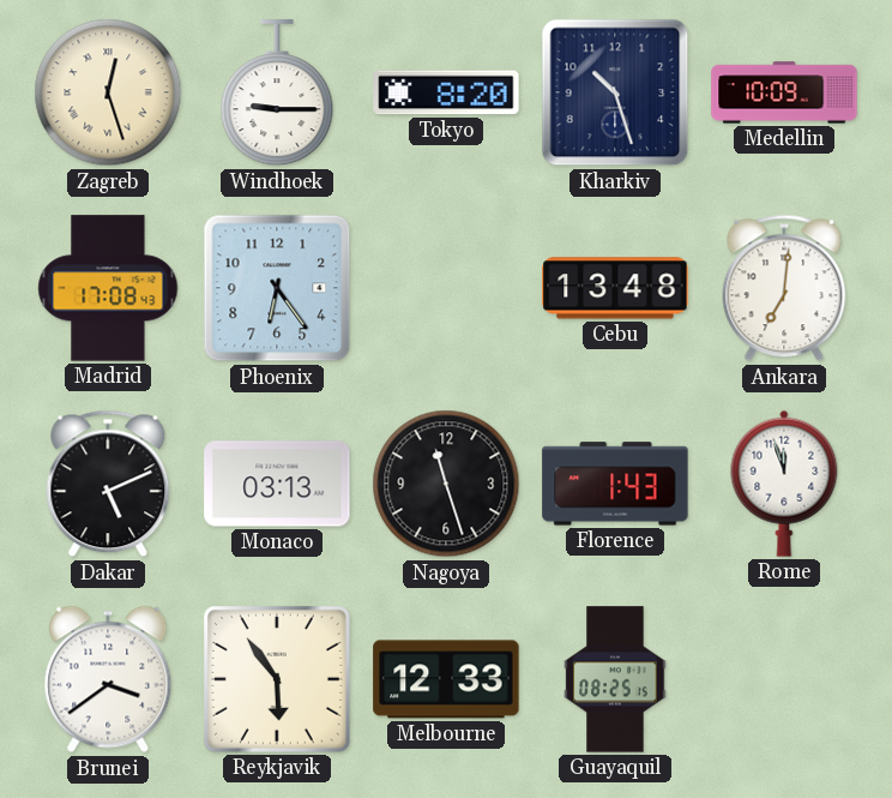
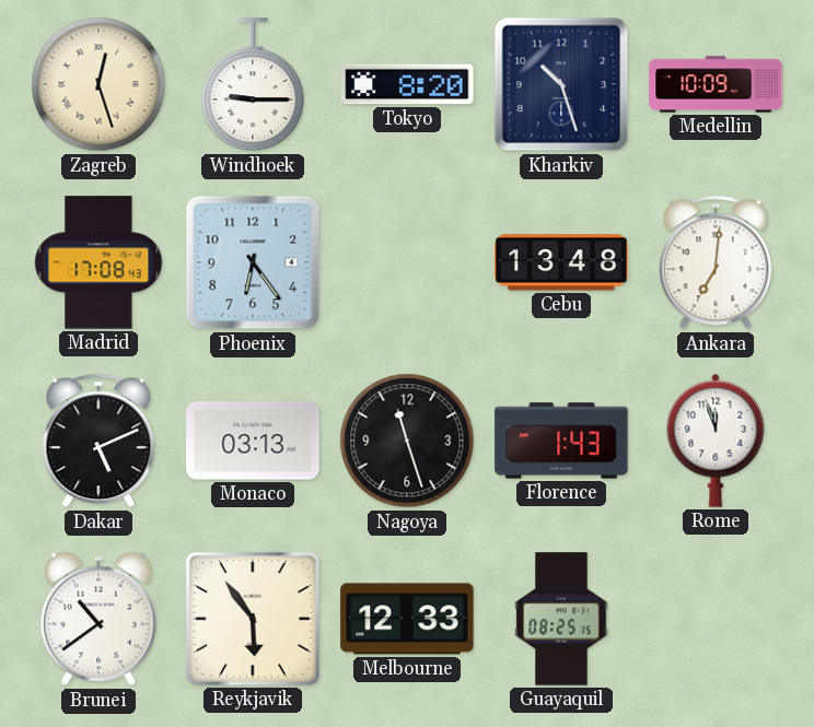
Brunei: 3:39 -> 10:39 (98, 619)
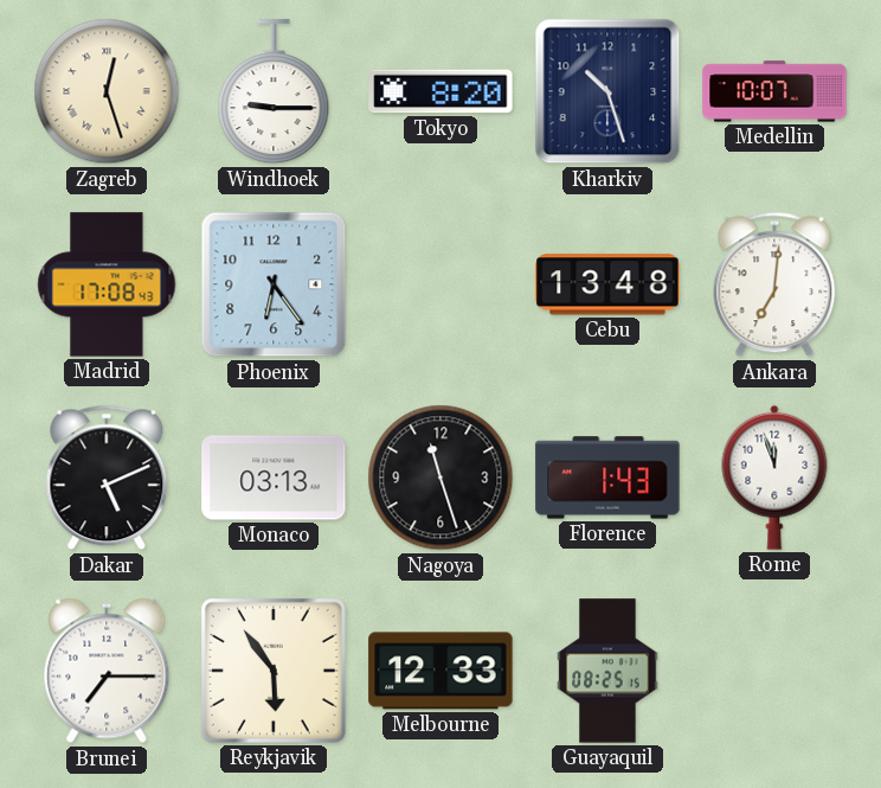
Medellin: 10:09 -> 10:07 (774, 91)
Brunei: 10:39 -> 7:15 (107, 671)
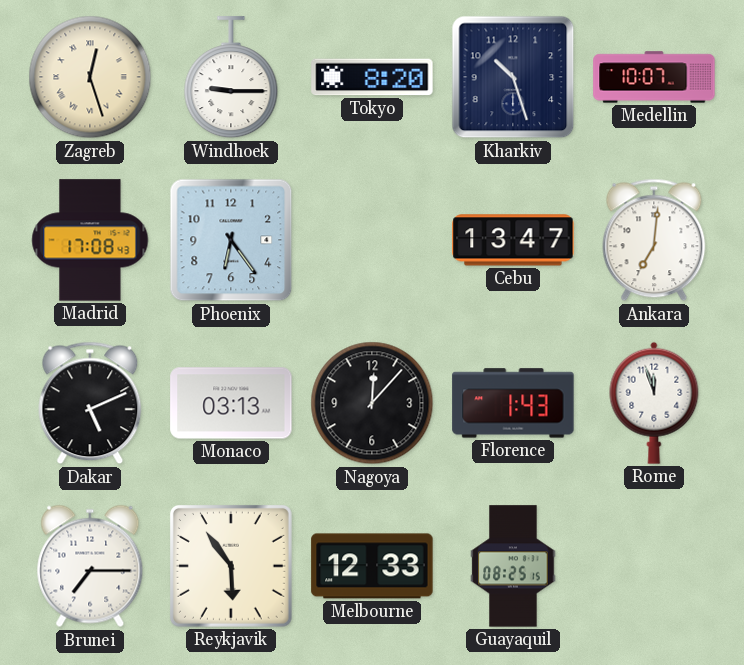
Cebu: 13:48 -> 13:47 (513, 240)
Nagoya: 11:27 -> 12:07 (372, 403)
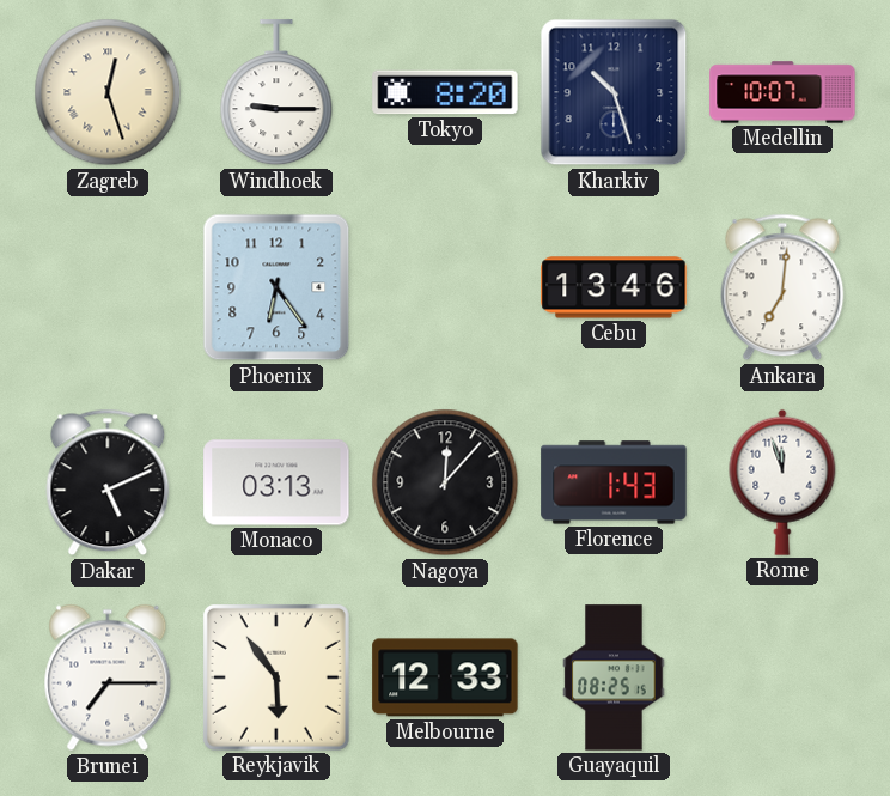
Madrid: 17:08 -> none (90, 240)
Cebu: 13:47 -> 13:46 (614, 287)
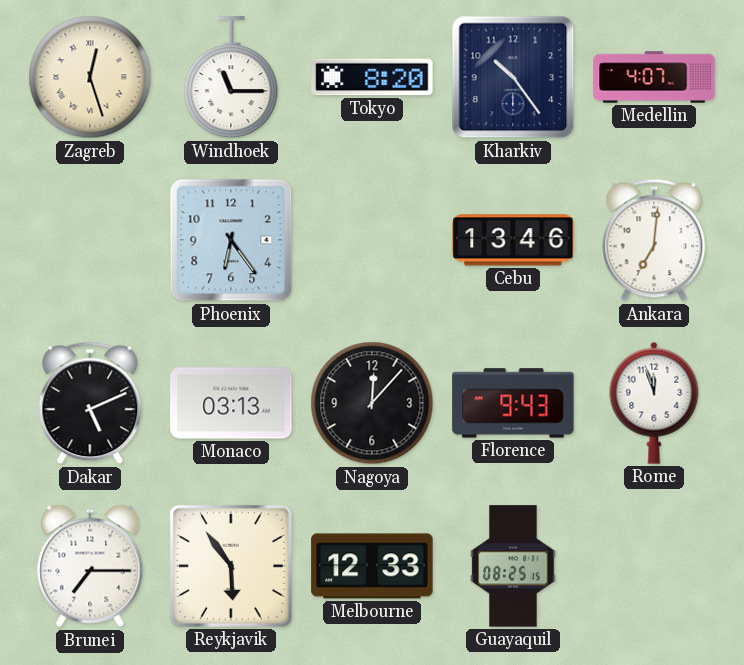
Windhoek: 9:15 -> 11:15 (231, 78)
Kharkiv: 10:27 -> 10:24 (513, 77)
Medellin: 10:07 -> 4:07 (654, 77)
Florence: 1:43 -> 9:43 (513, 403)
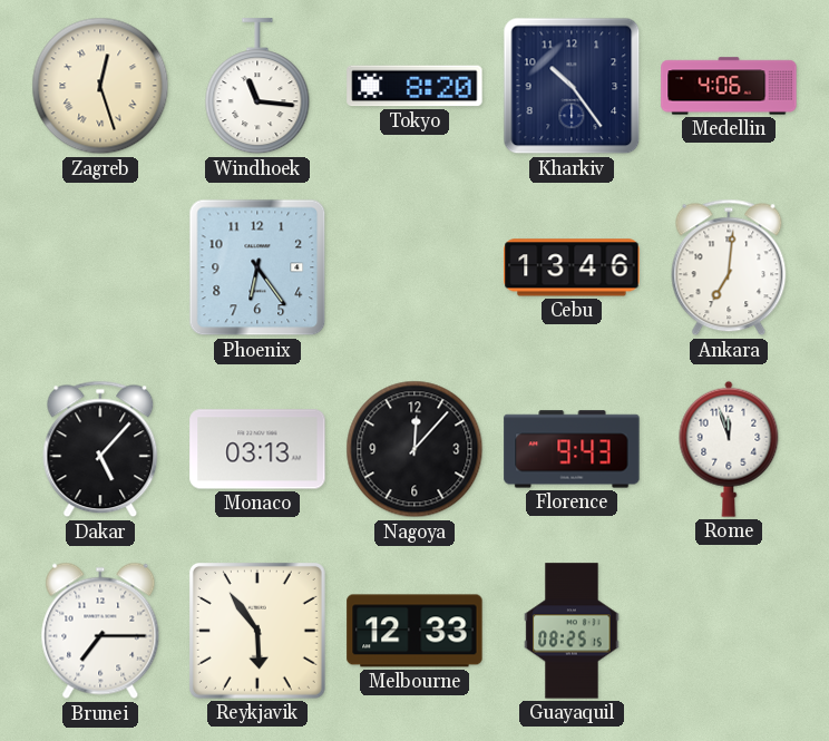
Windhoek: 11:15 -> 11:16 (257, 87)
Medellin: 4:07 -> 4:06 (729, 86)
Dakar: 5:11 -> 5:07 (100, 449)
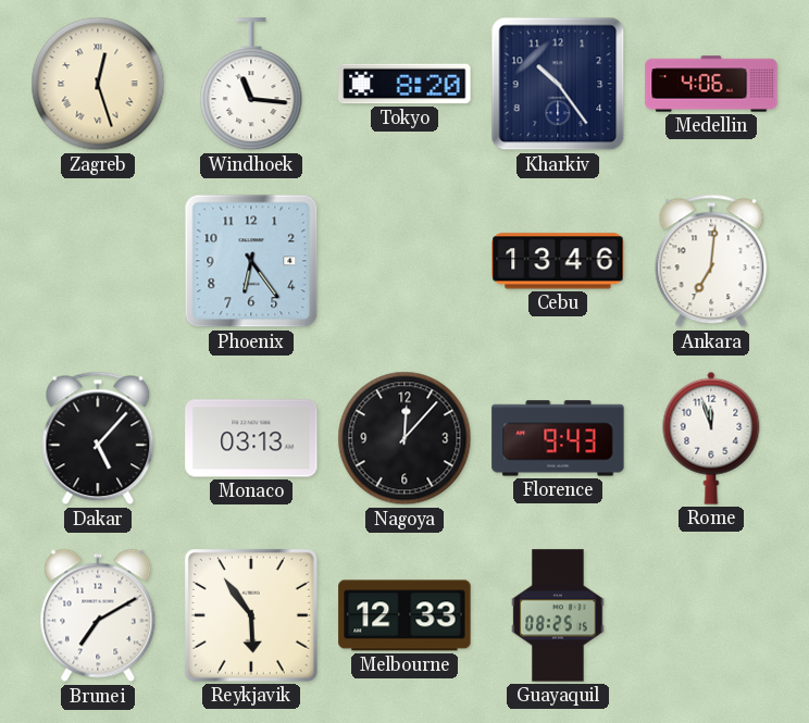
Brunei: 7:15 -> 7:10 (98, 615)
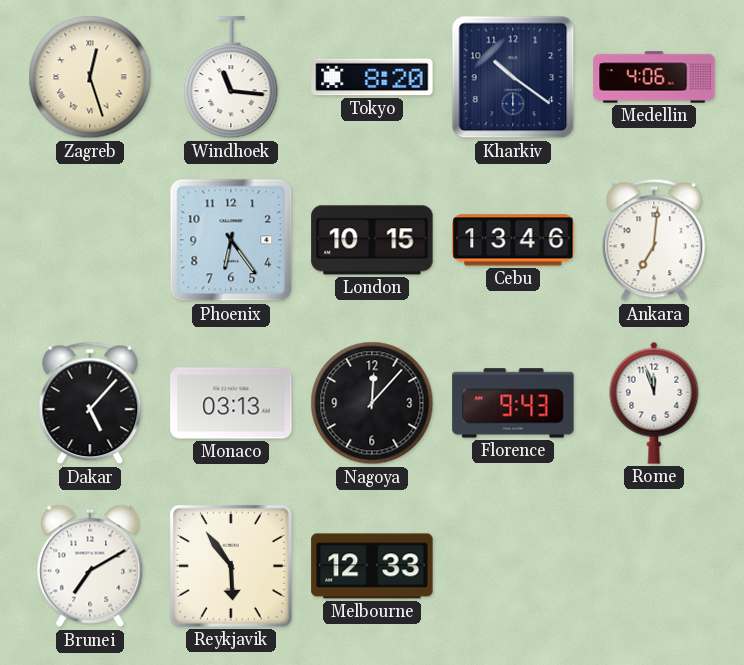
Kharkiv: 10:24 -> 10:21 (513, 77)
London: none -> 10:15 (372, 240)
Guayaquil: 08:25 -> none (558, 615)
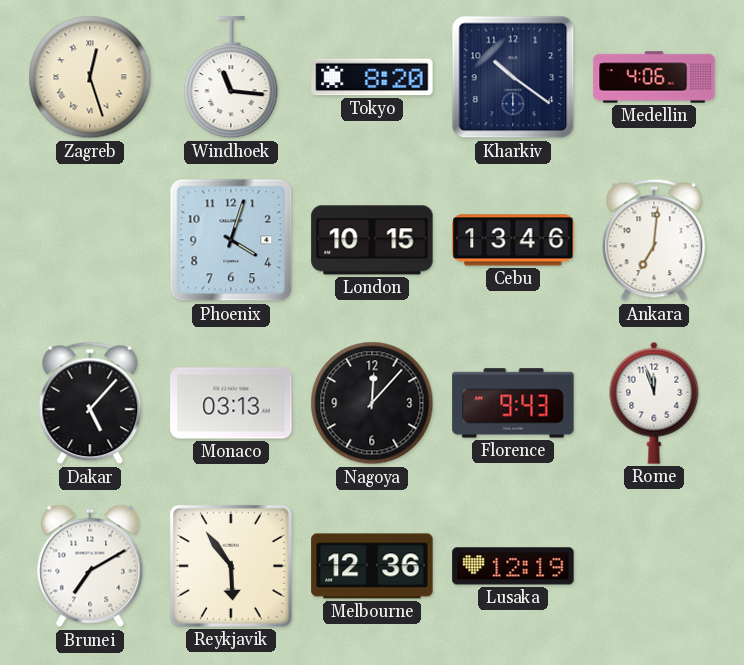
Phoenix: 6:24 -> 4:03 (231, 240)
Melbourne: 12:33 -> 12:36 (372, 566)
Lusaka: none -> 12:19 (513, 566)
